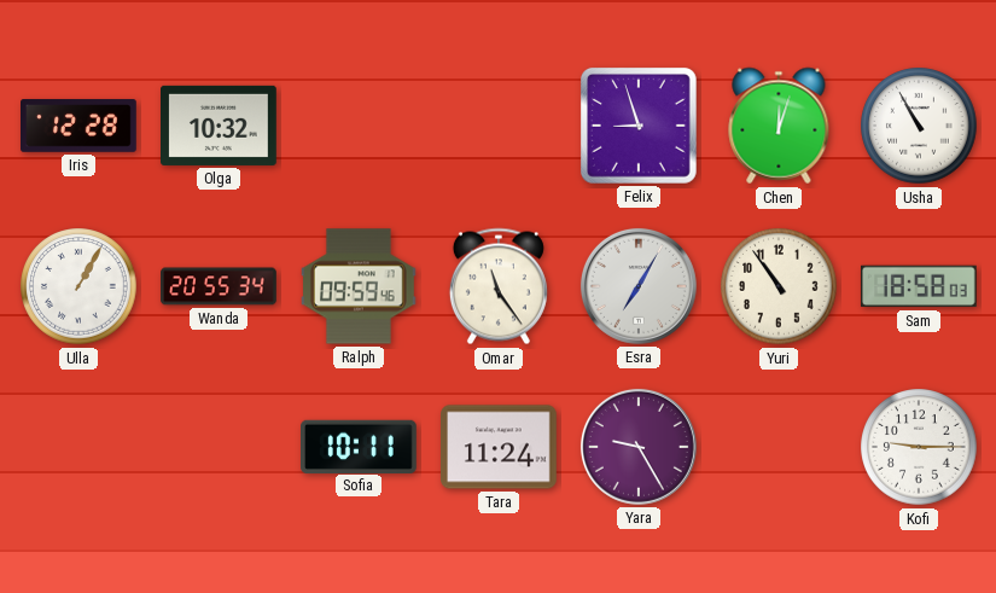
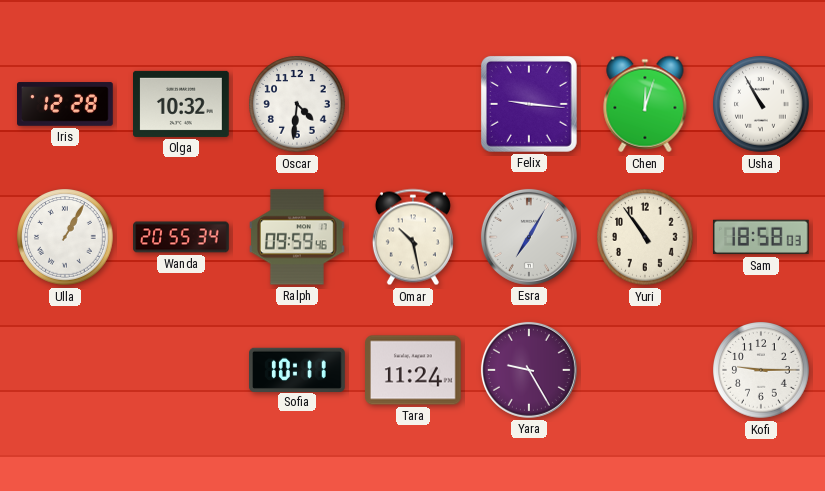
Oscar: none -> 4:31 (297, 104)
Felix: 8:57 -> 9:16 (529, 104)
Omar: 11:24 -> 10:28 (413, 237)
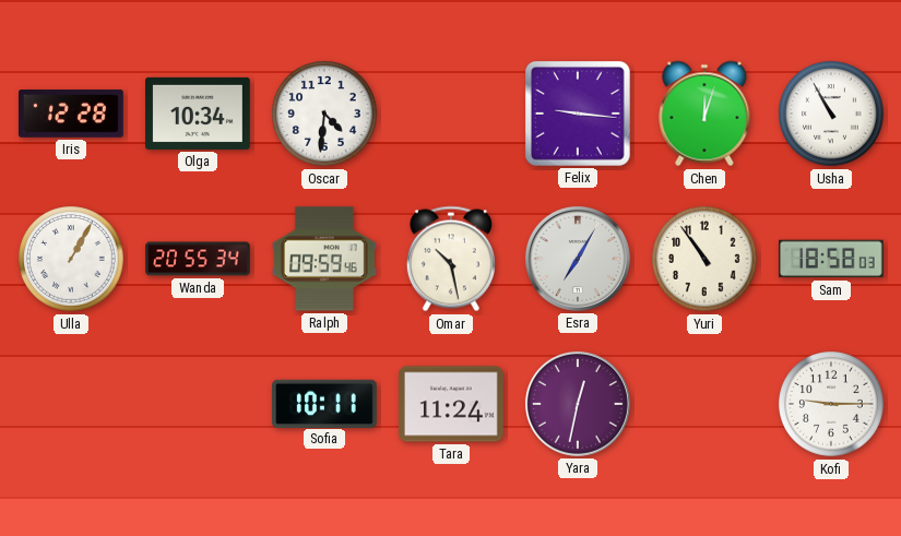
Olga: 10:32 -> 10:34 (199, 114)
Yara: 9:25 -> 12:32 (578, 404)
